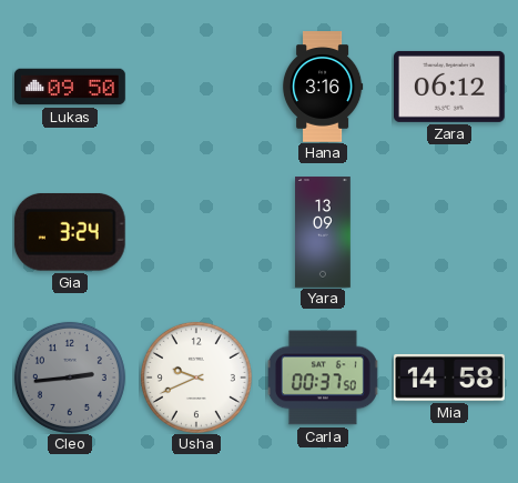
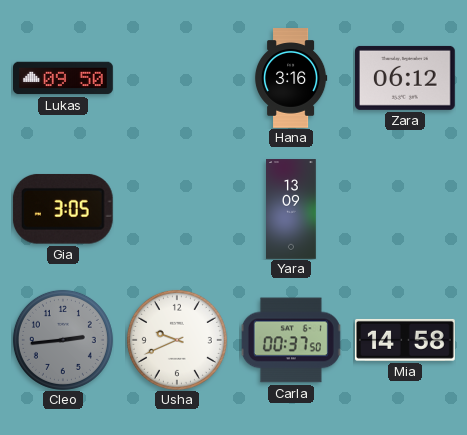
Gia: 3:24 -> 3:05 (63, 209)
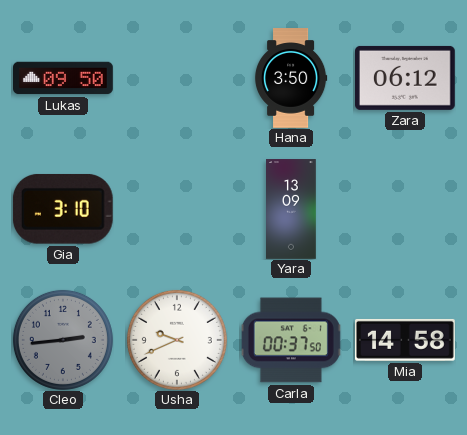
Hana: 3:16 -> 3:50 (291, 78)
Gia: 3:05 -> 3:10 (63, 209)
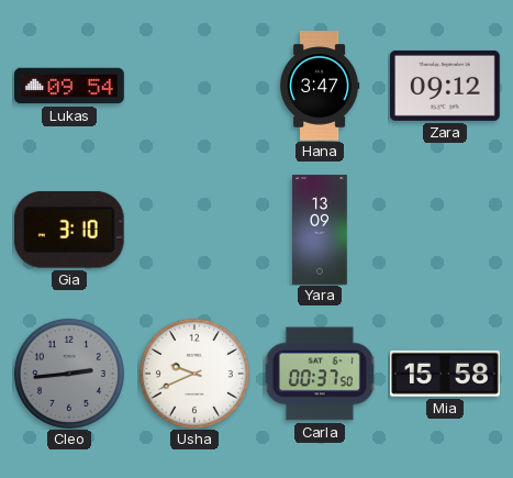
Lukas: 09:50 -> 09:54 (70, 86)
Hana: 3:50 -> 3:47 (320, 86)
Zara: 06:12 -> 09:12 (446, 86)
Mia: 14:58 -> 15:58 (446, 374)
